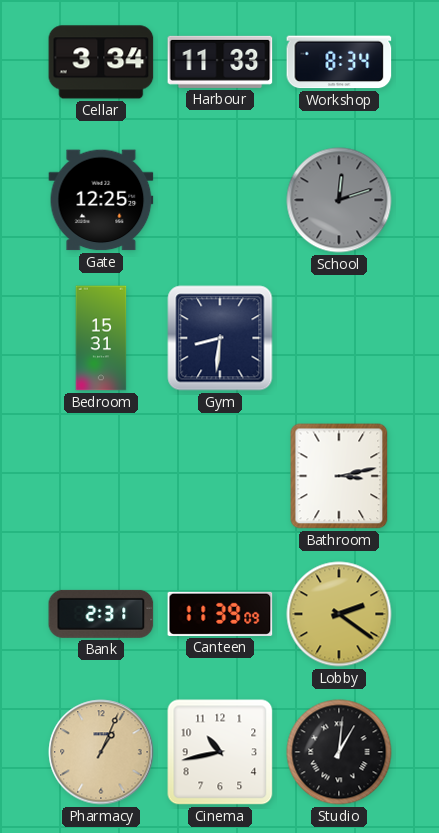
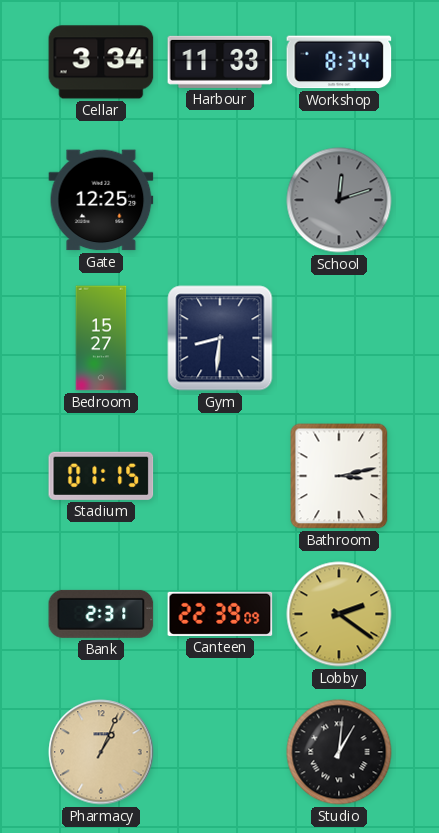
Bedroom: 15:31 -> 15:27 (101, 338)
Stadium: none -> 01:15 (101, 476)
Canteen: 11:39 -> 22:39 (220, 614)
Cinema: 10:43 -> none (220, 752)
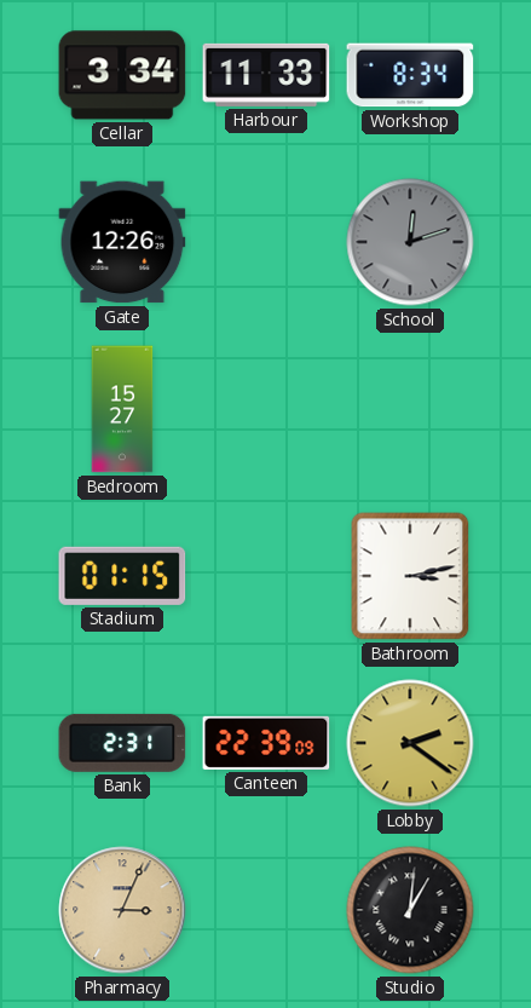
Gate: 12:25 -> 12:26 (122, 242)
Gym: 8:31 -> none (220, 338)
Pharmacy: 1:04 -> 3:04 (122, 910)
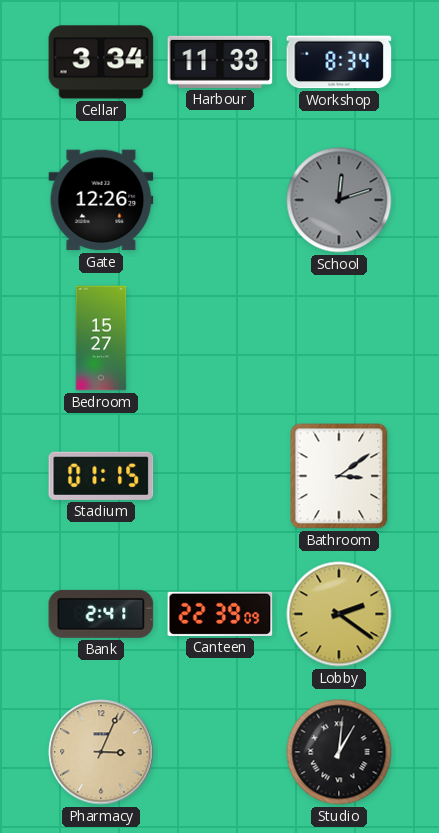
Bathroom: 3:13 -> 3:09 (339, 476)
Bank: 2:31 -> 2:41 (101, 614)
